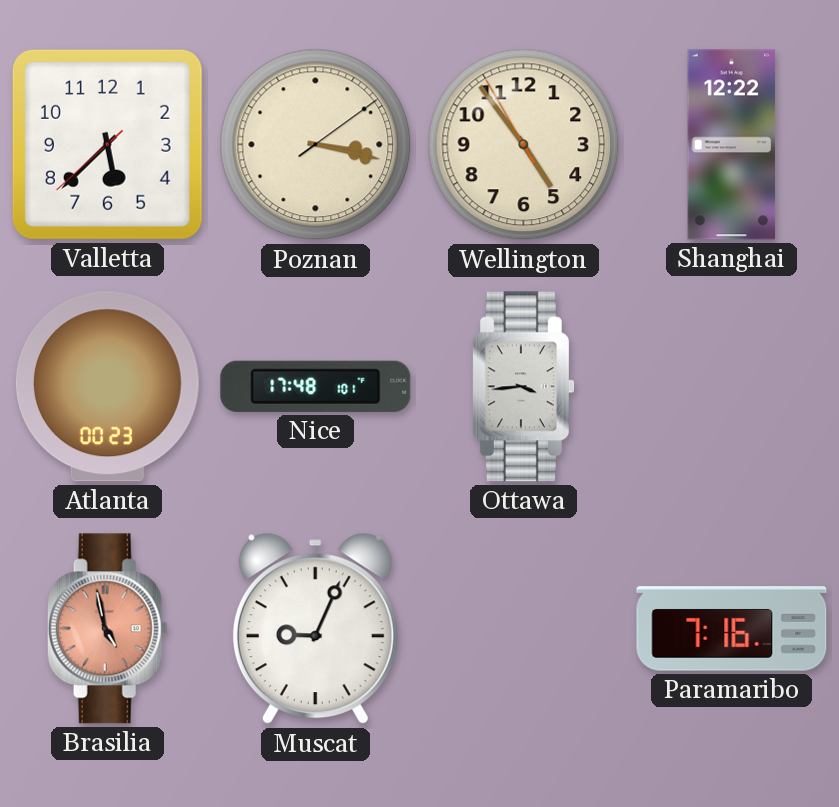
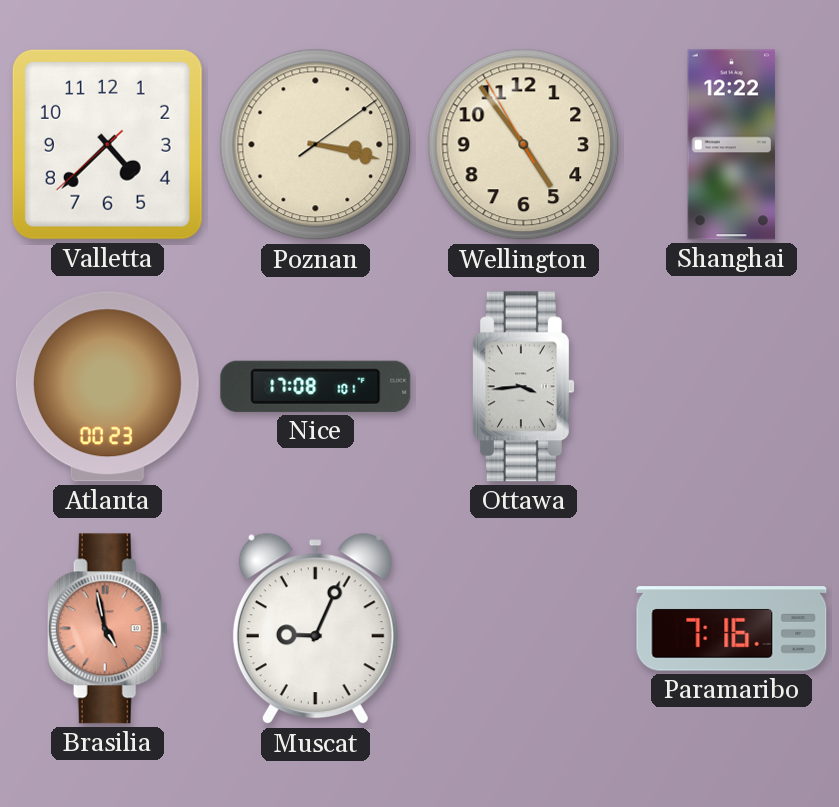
Valletta: 5:37 -> 4:37 (107, 144)
Nice: 17:48 -> 17:08 (316, 386)
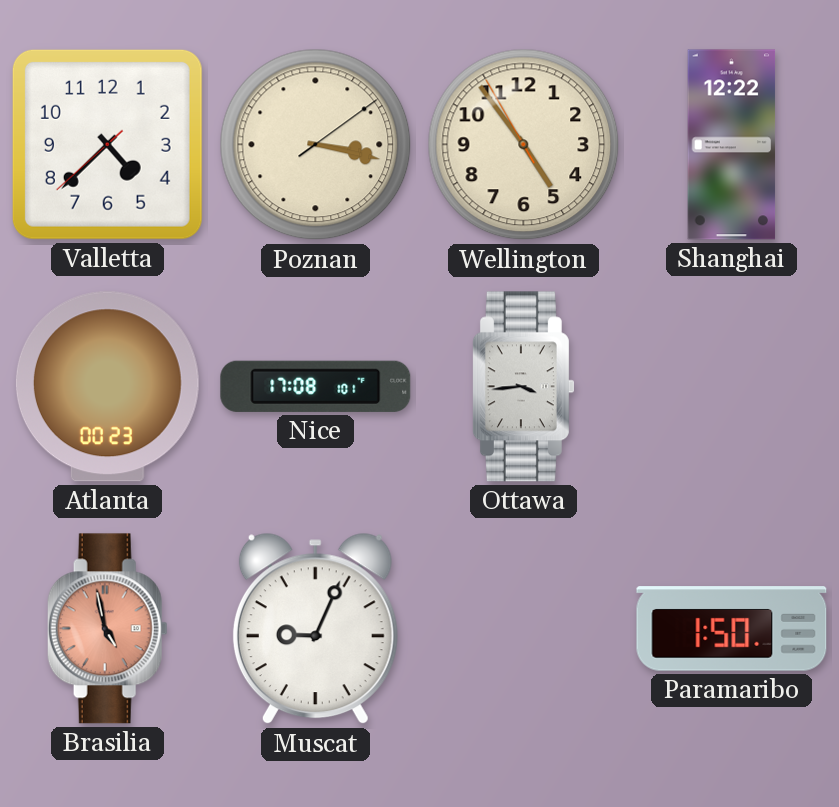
Paramaribo: 7:16 -> 1:50 (732, 629)
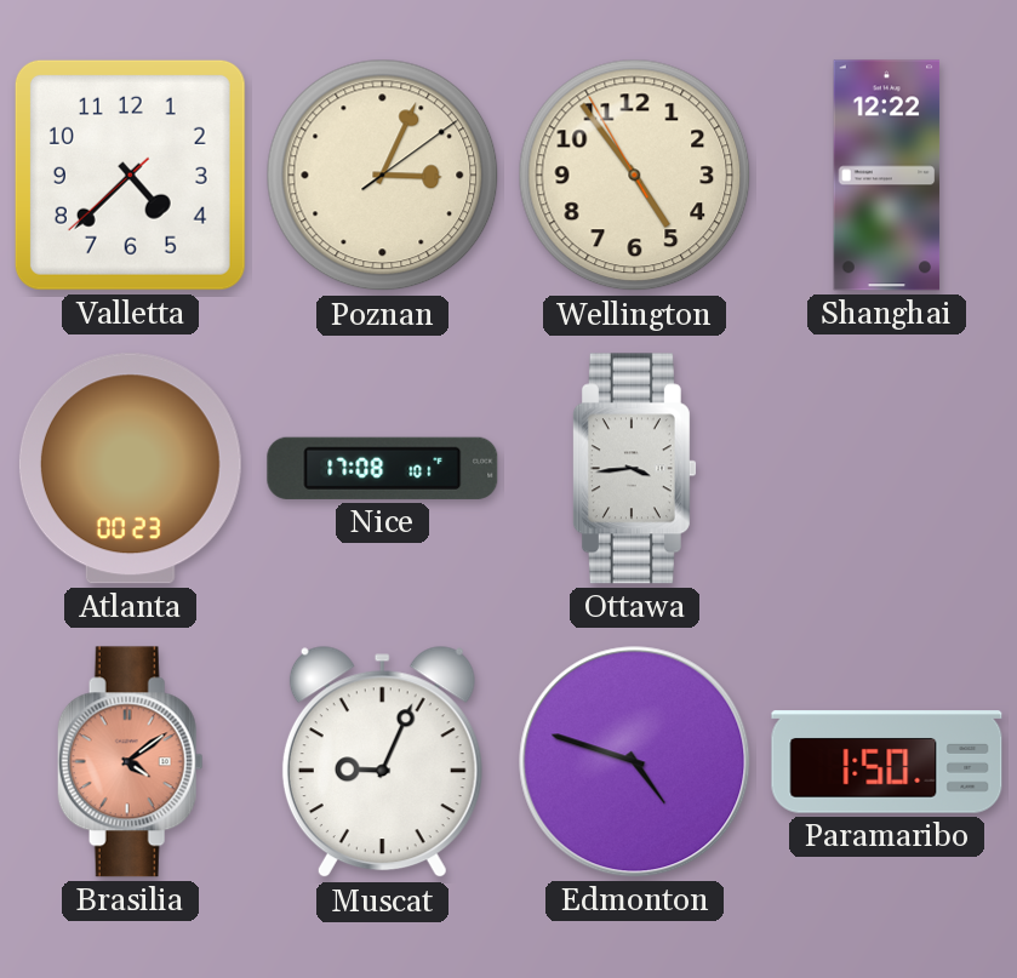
Poznan: 3:17 -> 3:04 (383, 176)
Brasilia: 4:58 -> 4:09 (130, 762)
Edmonton: none -> 4:48 (635, 762)
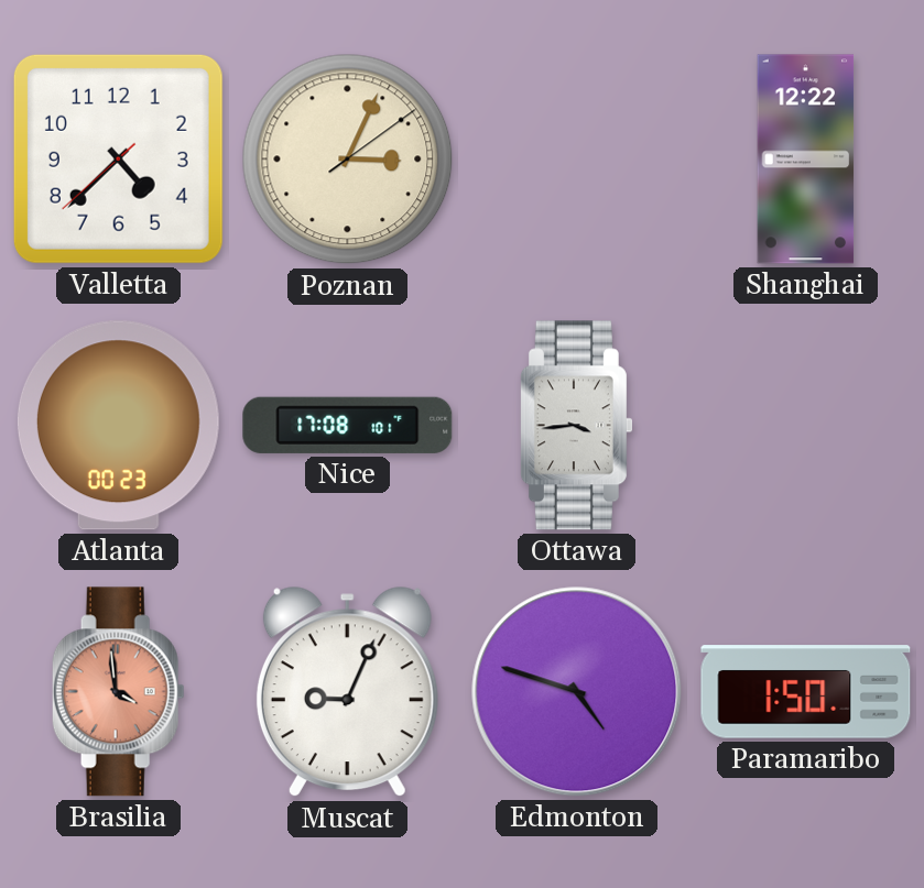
Wellington: 4:53 -> none (635, 176)
Brasilia: 4:09 -> 3:59 (118, 692)
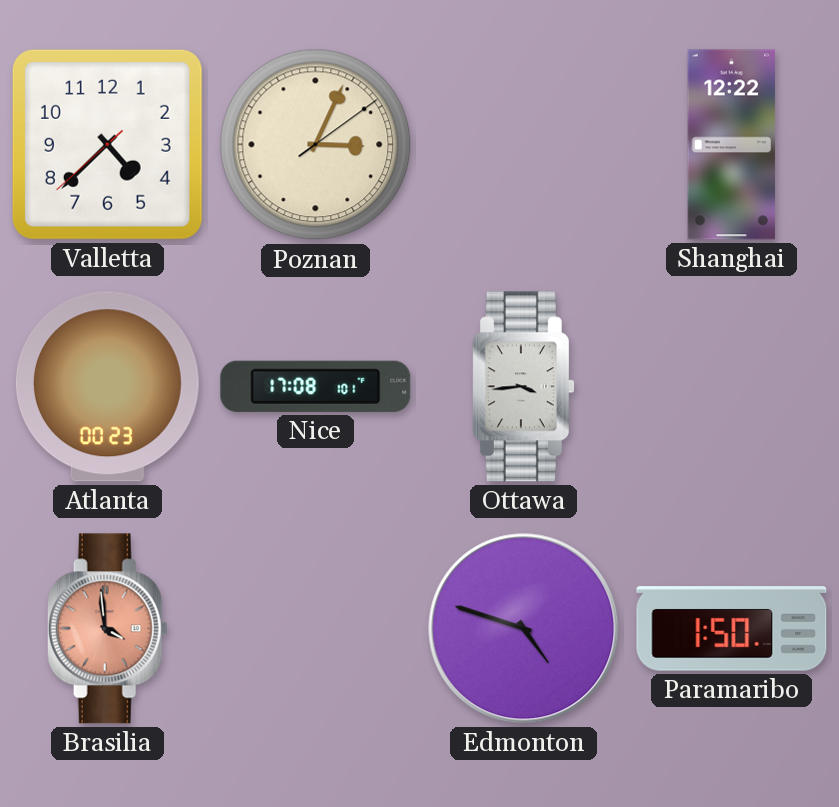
Muscat: 9:04 -> none (347, 692)
